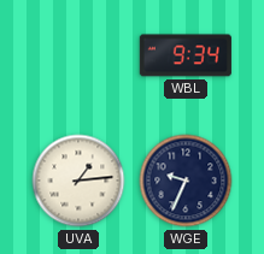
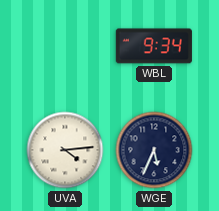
UVA: 1:14 -> 4:14 (65, 150)
WGE: 9:34 -> 5:34 (154, 150)
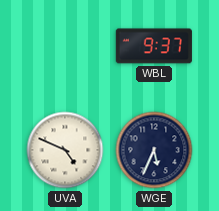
WBL: 9:34 -> 9:37 (154, 46)
UVA: 4:14 -> 4:49 (65, 150)
